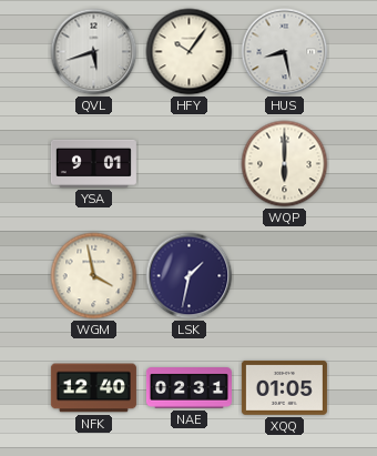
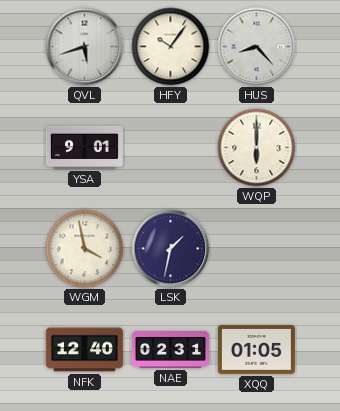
HUS: 8:28 -> 8:23 (257, 47)
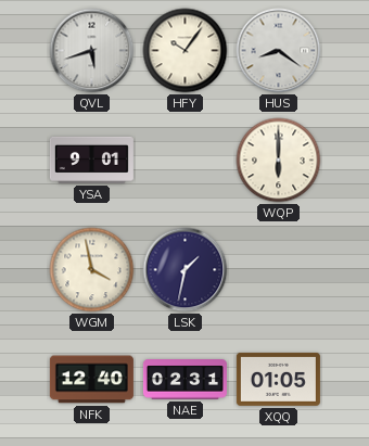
HUS: 8:23 -> 8:21 (279, 51)
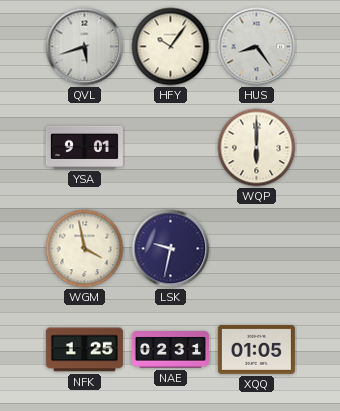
HUS: 8:21 -> 8:24 (257, 47)
LSK: 1:32 -> 9:32 (171, 249)
NFK: 12:40 -> 1:25 (84, 350)
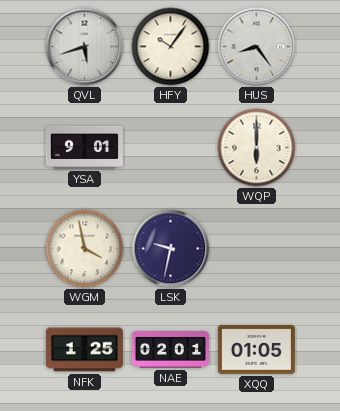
NAE: 02:31 -> 02:01 (170, 350)
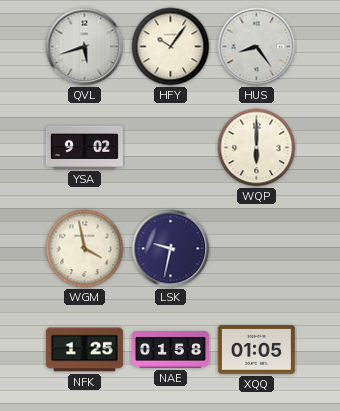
YSA: 9:01 -> 9:02 (84, 147)
NAE: 02:01 -> 01:58 (170, 350)
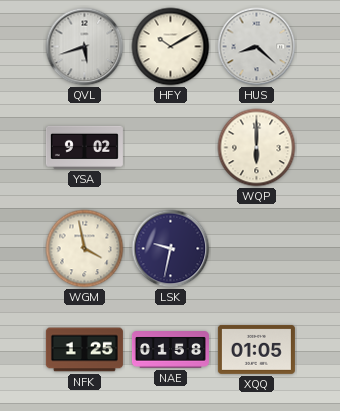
HFY: 10:06 -> 10:10 (171, 47)
HUS: 8:24 -> 8:22 (257, 47)
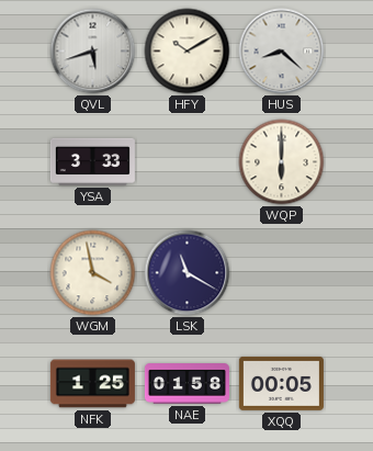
YSA: 9:02 -> 3:33 (92, 161)
LSK: 9:32 -> 11:20 (188, 273)
XQQ: 01:05 -> 00:05 (281, 383)
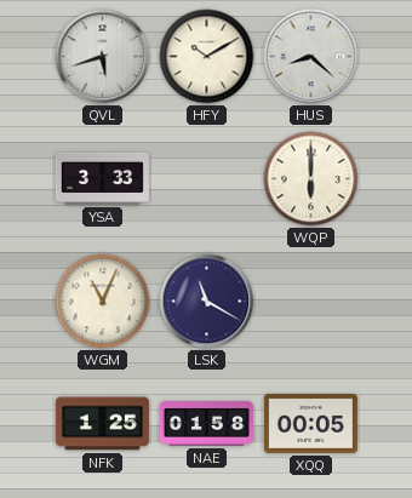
WGM: 3:58 -> 11:04 (103, 302)
